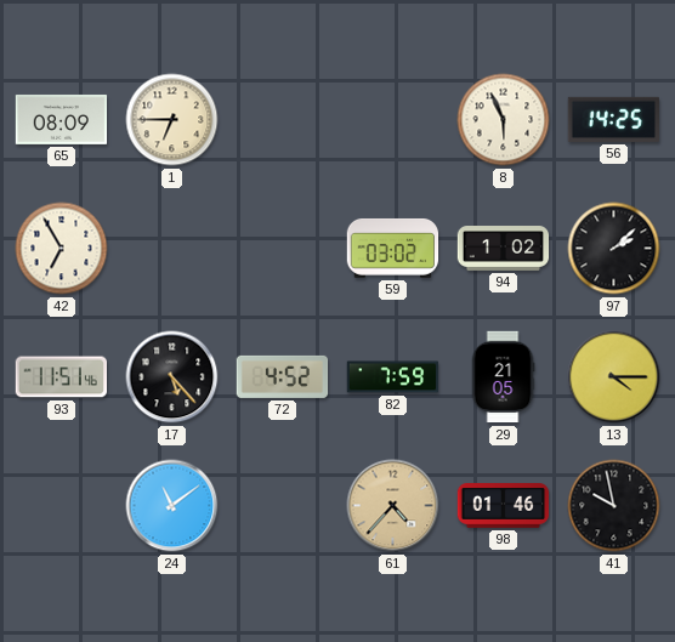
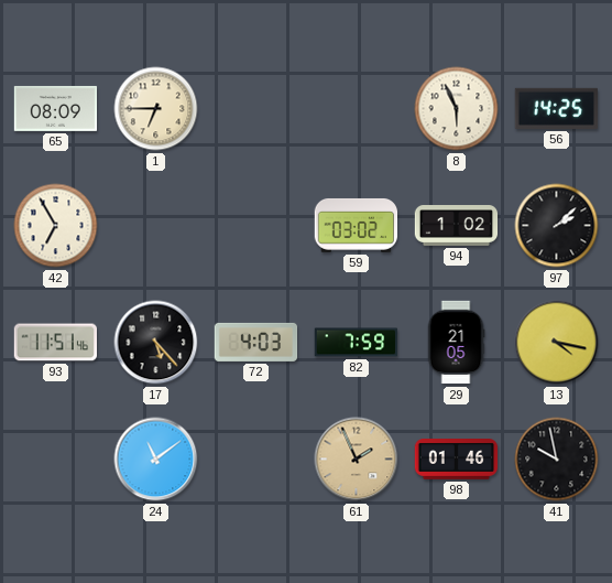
72: 4:52 -> 4:03 (256, 342)
13: 4:15 -> 4:17 (557, 343)
61: 4:37 -> 1:56 (357, 460)
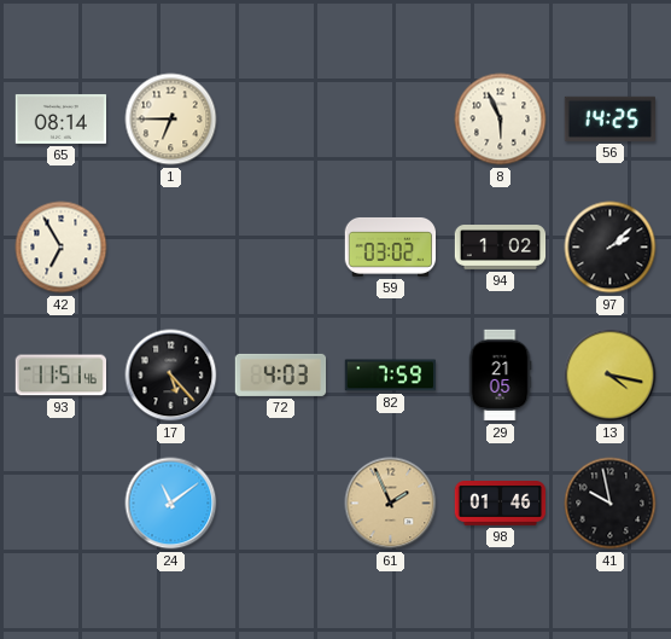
65: 08:09 -> 08:14 (62, 118)
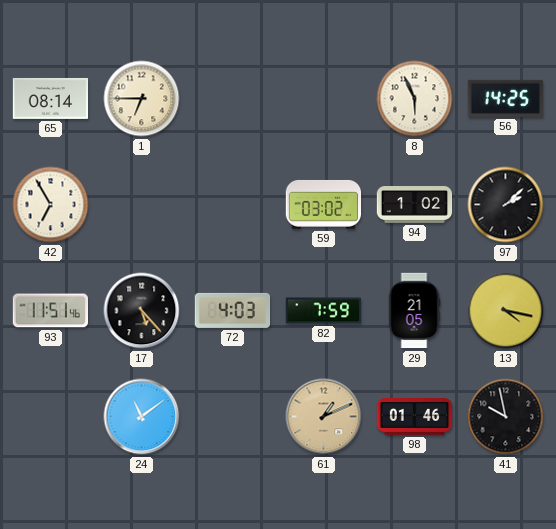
61: 1:56 -> 1:11 (324, 417)
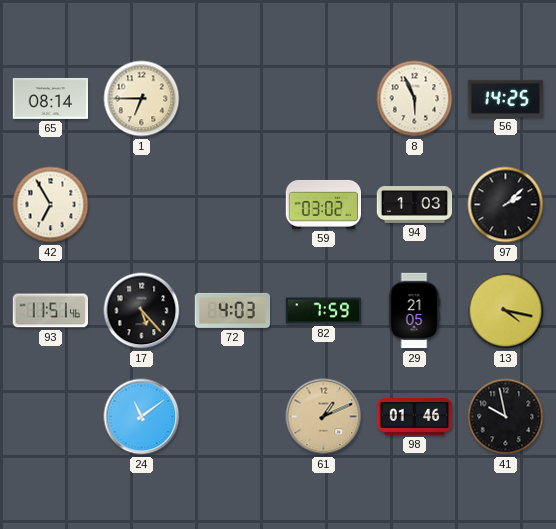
94: 1:02 -> 1:03 (415, 205)
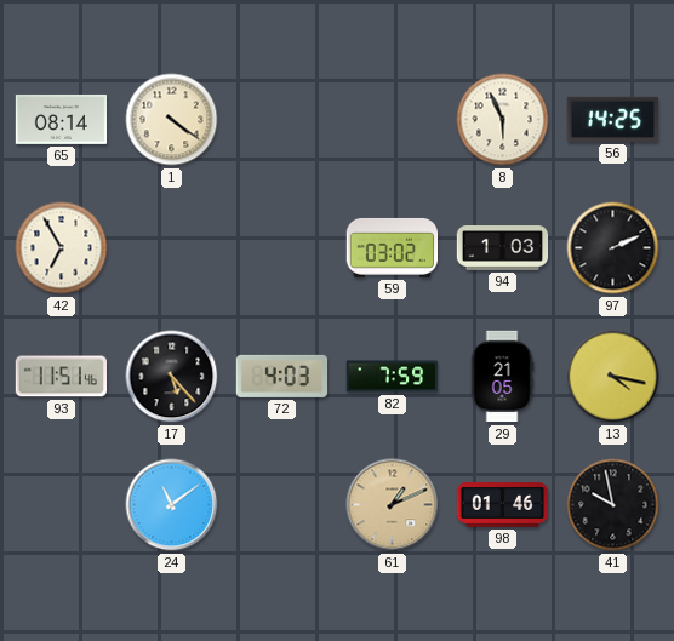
1: 6:45 -> 4:21 (172, 120)
97: 2:08 -> 2:11 (613, 248)
